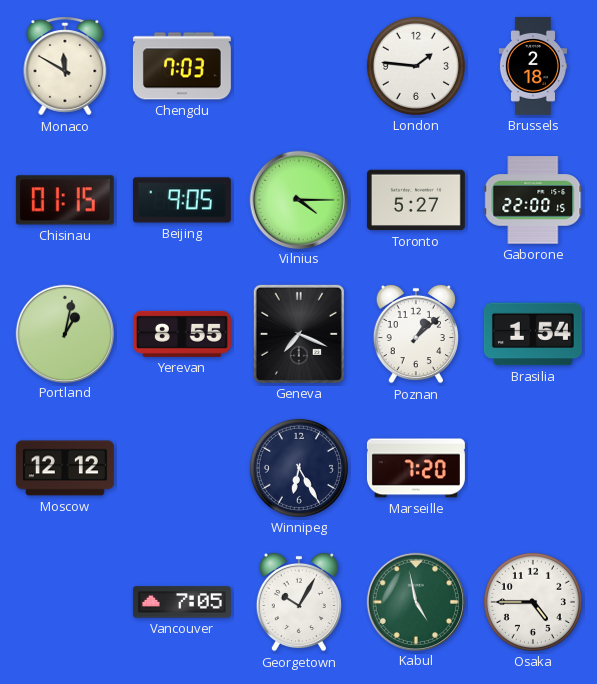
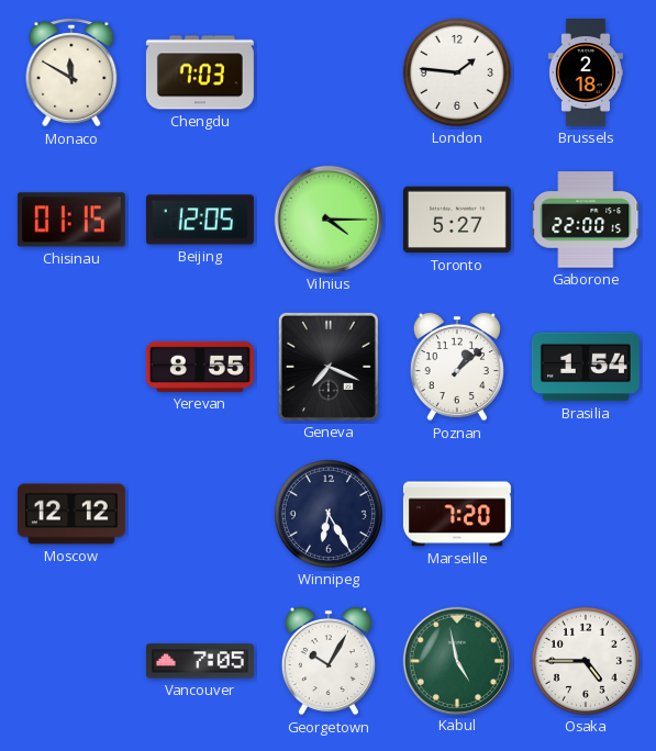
Beijing: 9:05 -> 12:05 (200, 220)
Portland: 1:02 -> none (64, 333)
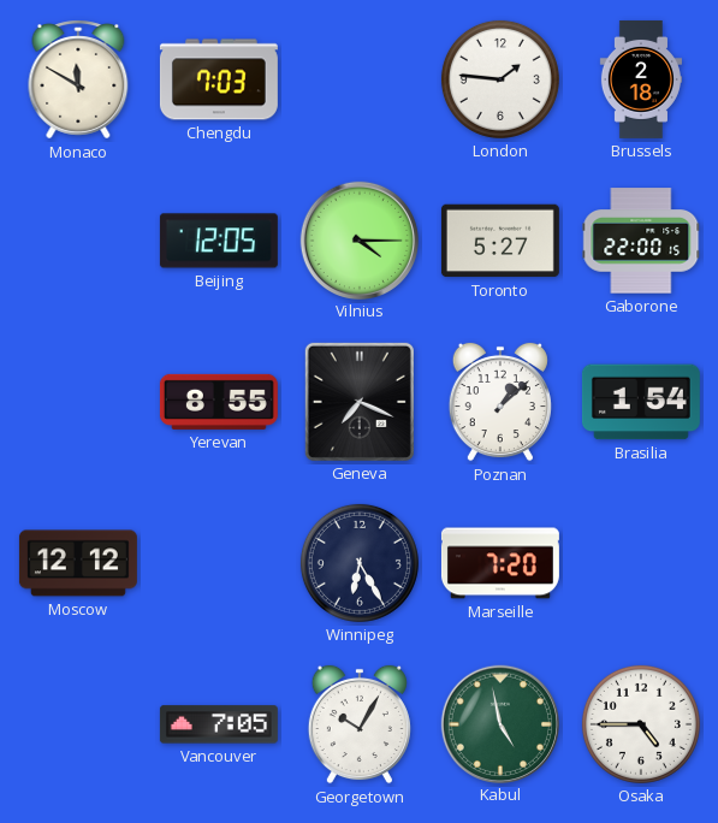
Chisinau: 01:15 -> none (71, 220)
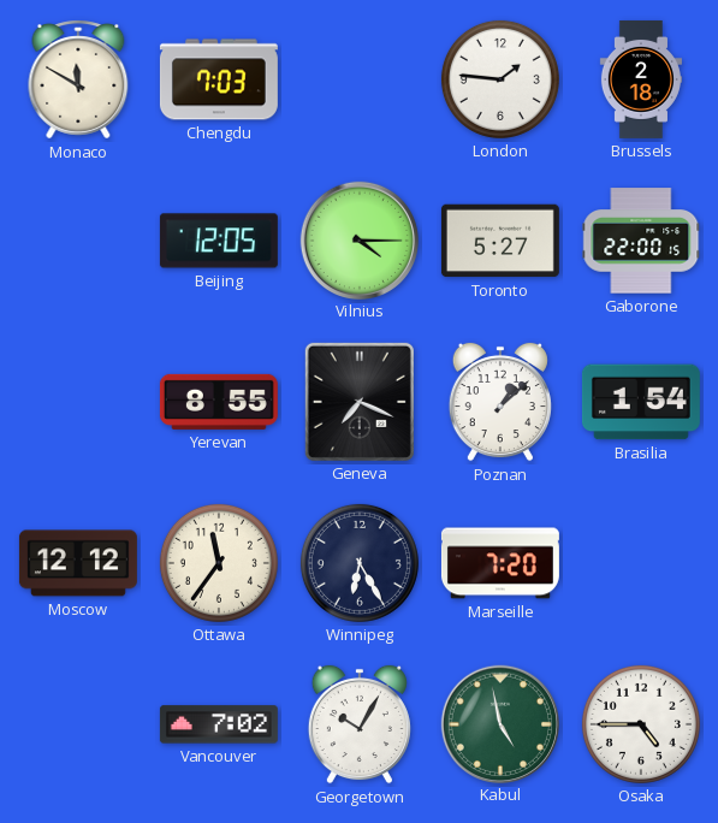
Ottawa: none -> 11:36 (219, 563)
Vancouver: 7:05 -> 7:02 (219, 724)
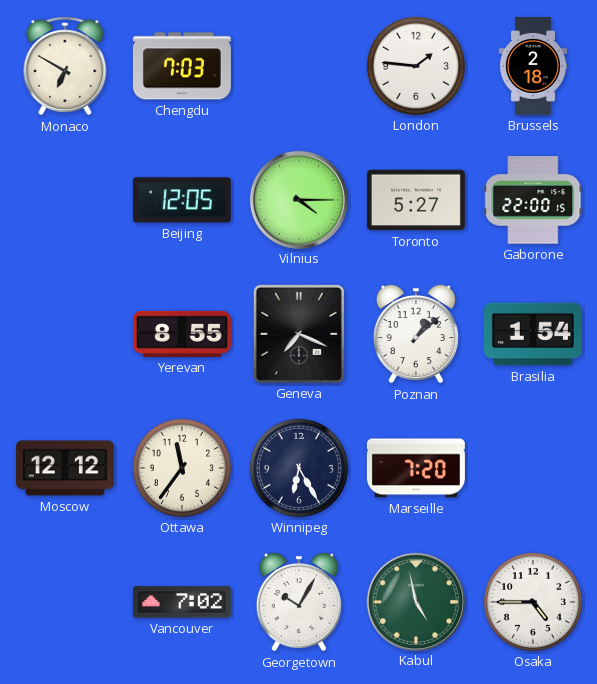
Monaco: 11:50 -> 6:50 (65, 66)
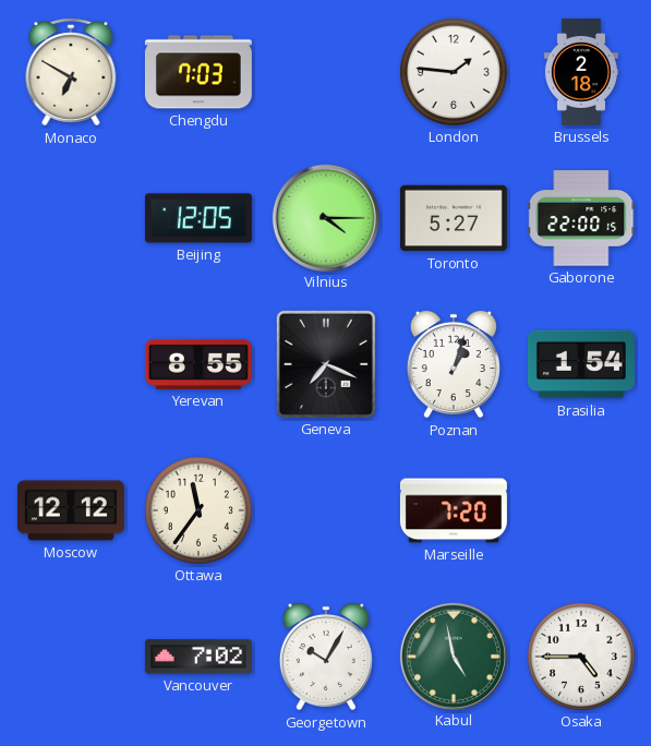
Poznan: 1:08 -> 1:03 (454, 364)
Winnipeg: 6:25 -> none (299, 468)
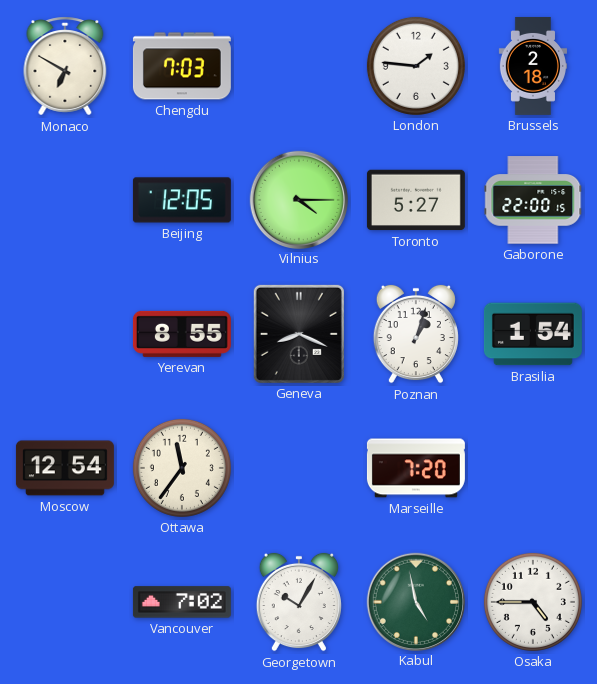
Geneva: 7:19 -> 8:19 (299, 334)
Moscow: 12:12 -> 12:54 (65, 468)
